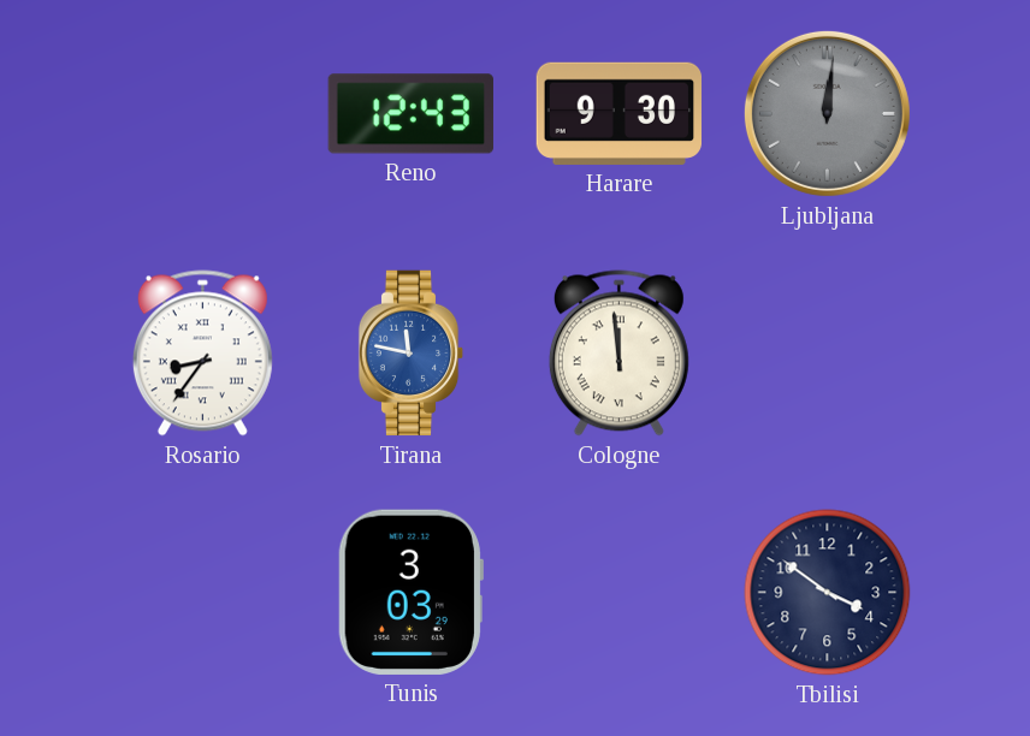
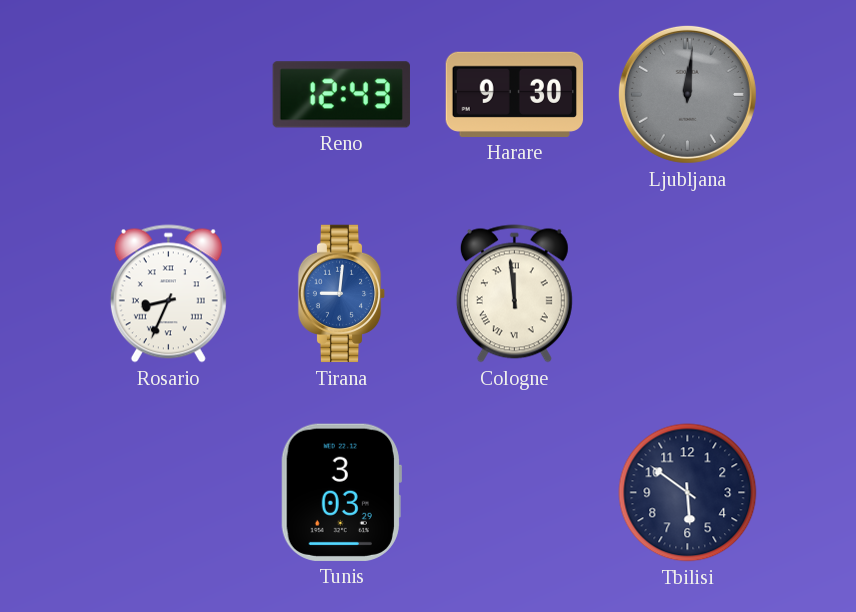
Rosario: 8:36 -> 8:34 (168, 294)
Tirana: 11:47 -> 9:01 (342, 294)
Tbilisi: 3:51 -> 5:51 (688, 493)
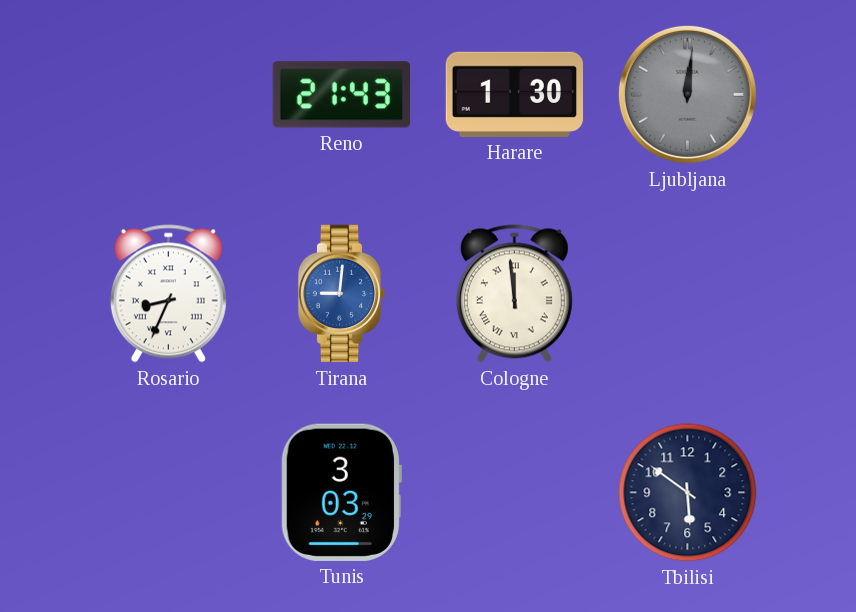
Reno: 12:43 -> 21:43 (341, 95)
Harare: 9:30 -> 1:30 (515, 94)
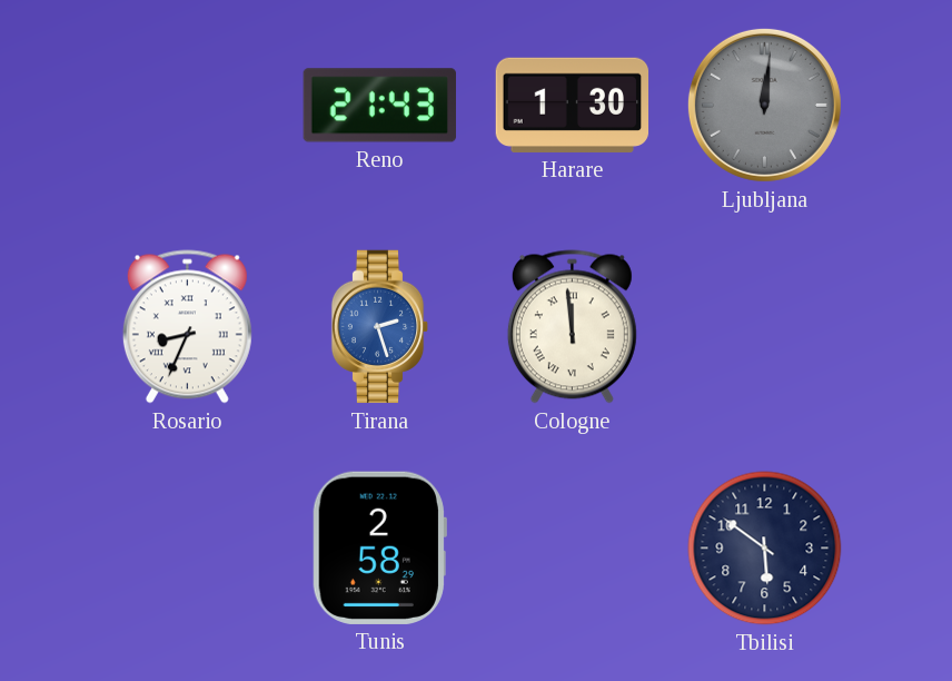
Tirana: 9:01 -> 2:27 (380, 327)
Tunis: 3:03 -> 2:58 (379, 547)
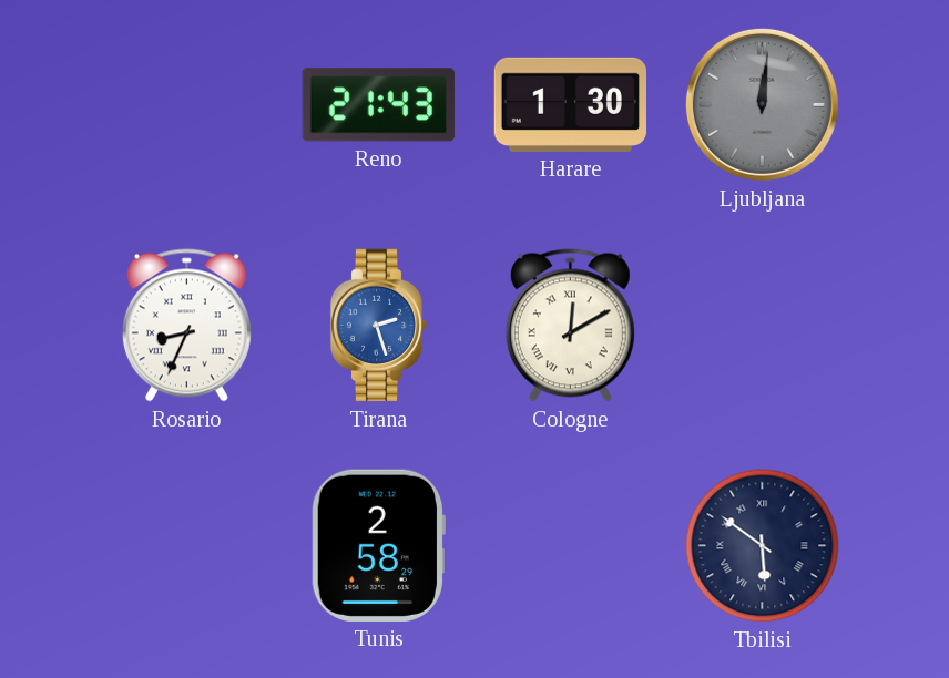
Cologne: 11:59 -> 12:10 (570, 326)
Tbilisi numerals: Arabic -> Roman (763, 546)
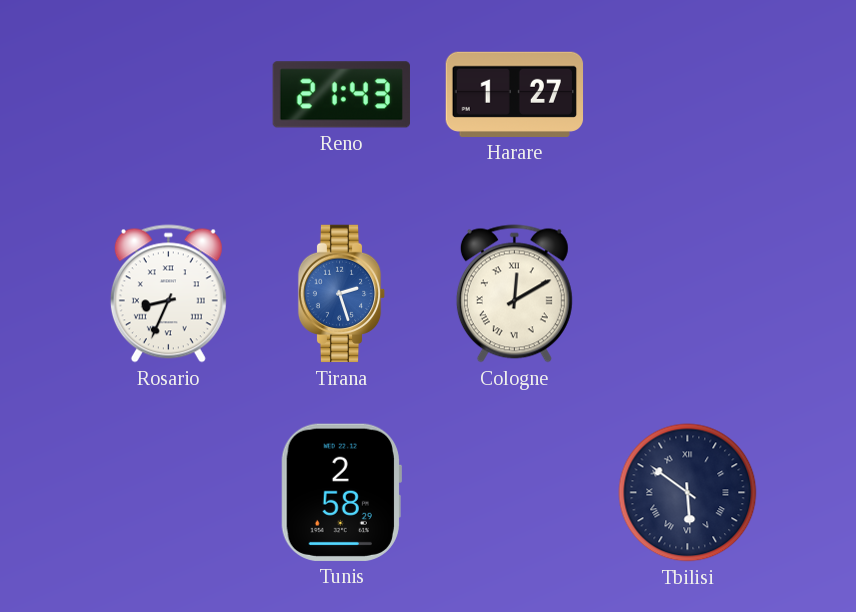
Harare: 1:30 -> 1:27 (515, 94)
Ljubljana: 12:01 -> none (762, 104)
